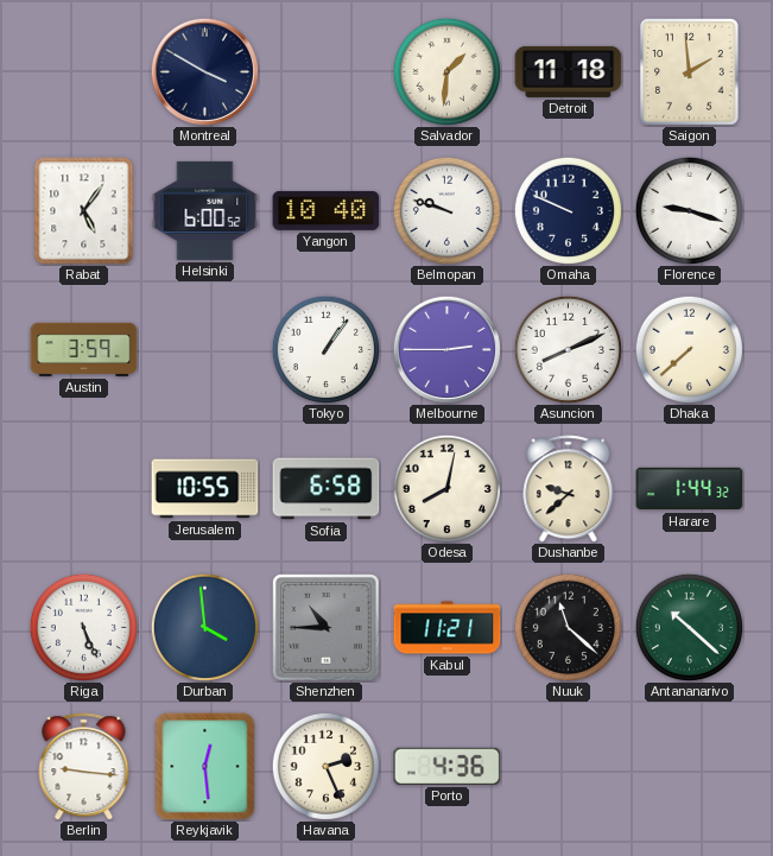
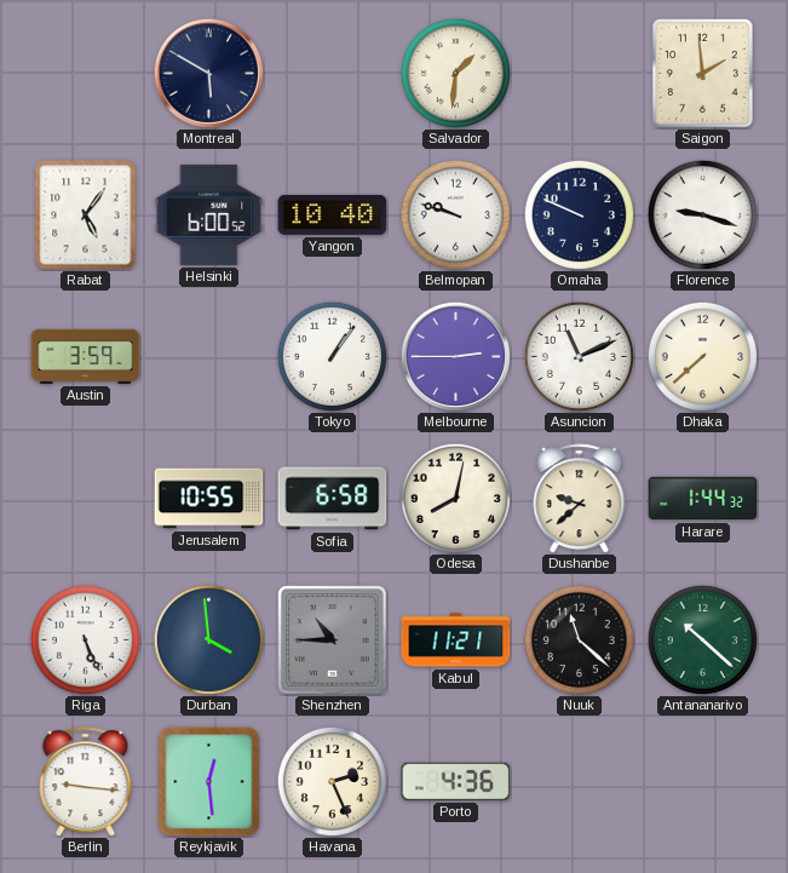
Montreal: 3:50 -> 5:50 (208, 73)
Detroit: 11:18 -> none (569, 71)
Asuncion: 8:11 -> 11:11 (579, 356)
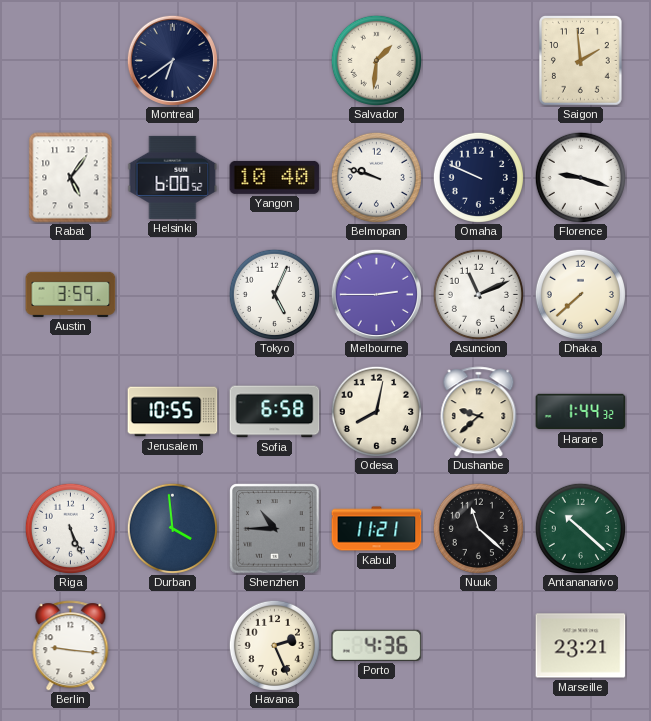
Montreal: 5:50 -> 6:39 (172, 60)
Tokyo: 1:06 -> 5:04 (274, 294)
Reykjavik: 12:29 -> none (209, 782)
Marseille: none -> 23:21 (581, 646)
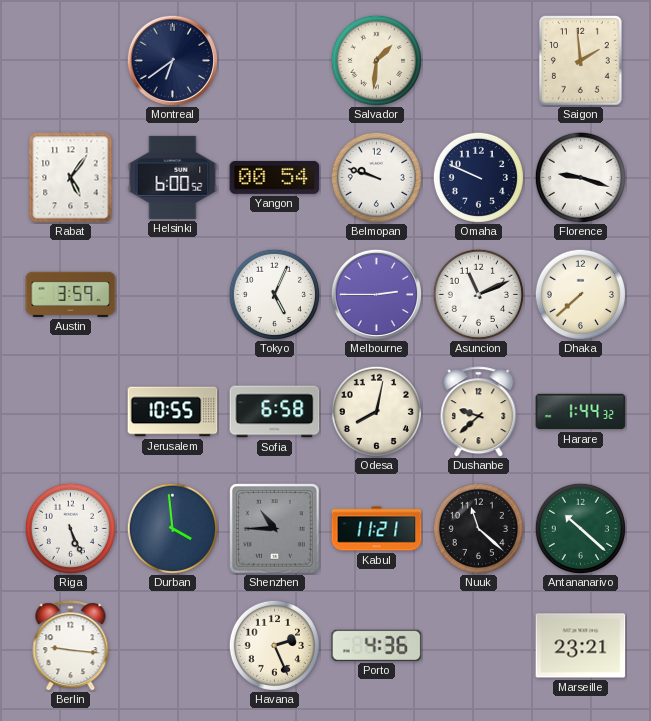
Yangon: 10:40 -> 00:54 (275, 177)
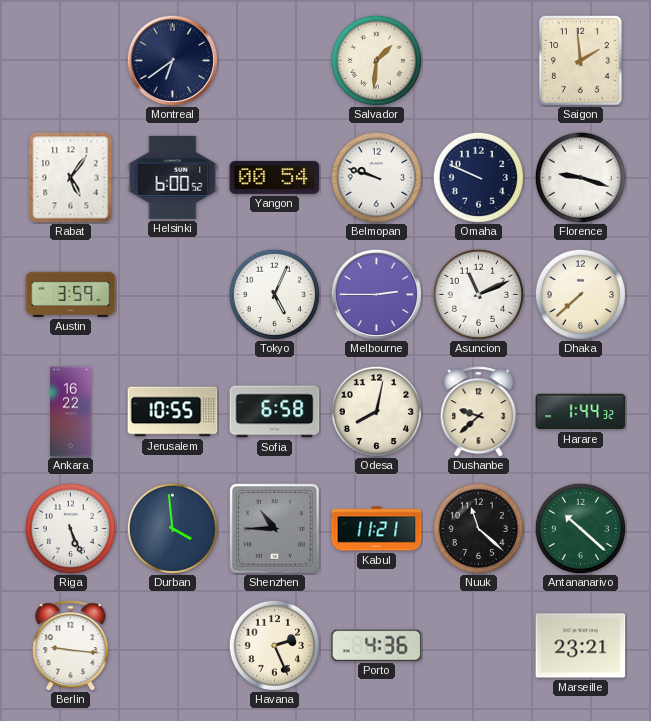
Ankara: none -> 16:22 (71, 412)
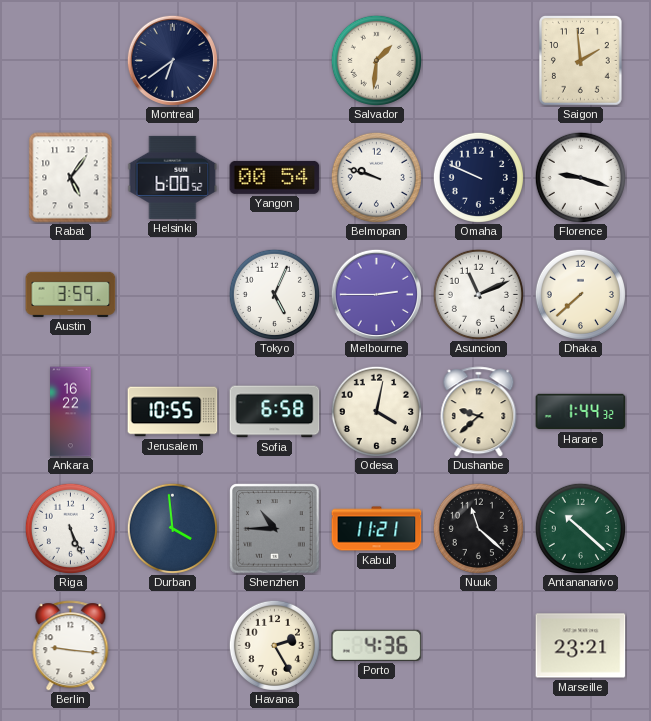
Odesa: 8:02 -> 4:02 (376, 411)
Havana: 2:26 -> 2:25 (274, 645)
